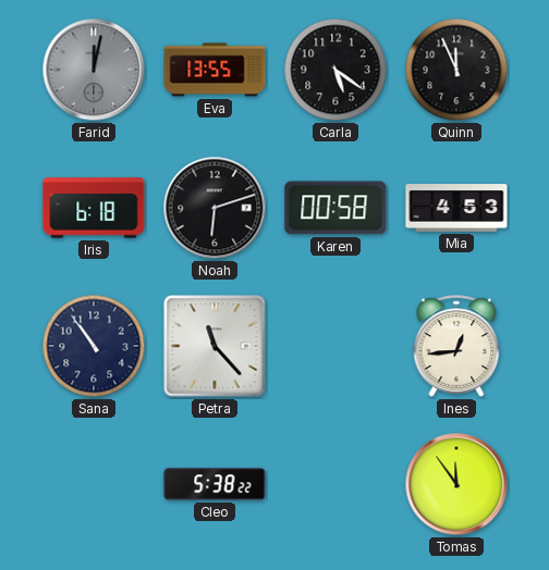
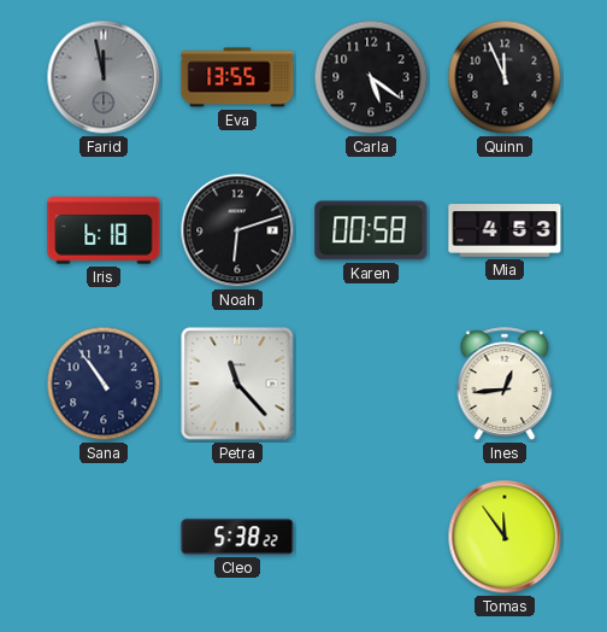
Farid: 12:02 -> 11:58 (104, 77)
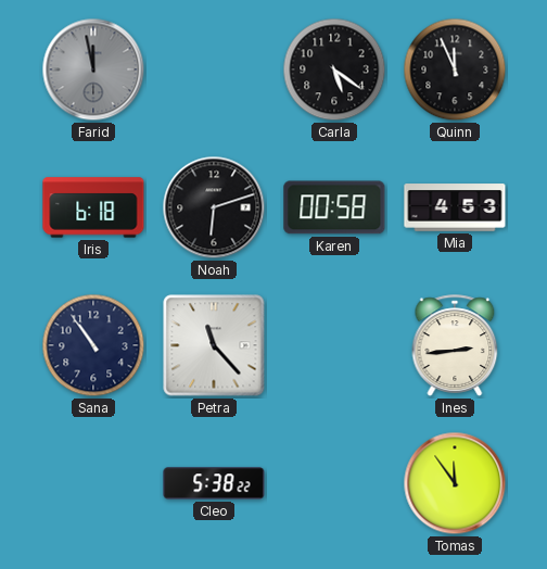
Eva: 13:55 -> none (237, 77)
Ines: 12:44 -> 2:44 (455, 345)
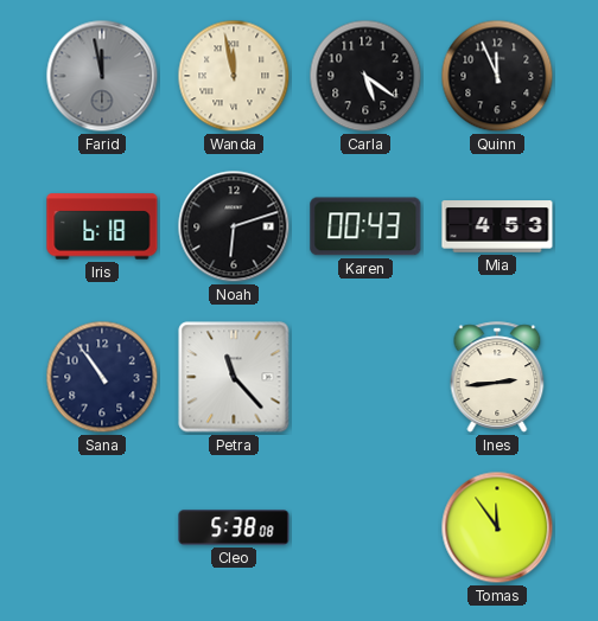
Wanda: none -> 11:58 (234, 76)
Karen: 00:58 -> 00:43 (365, 226)
Cleo: 5:38:22 -> 5:38:08 (234, 527)
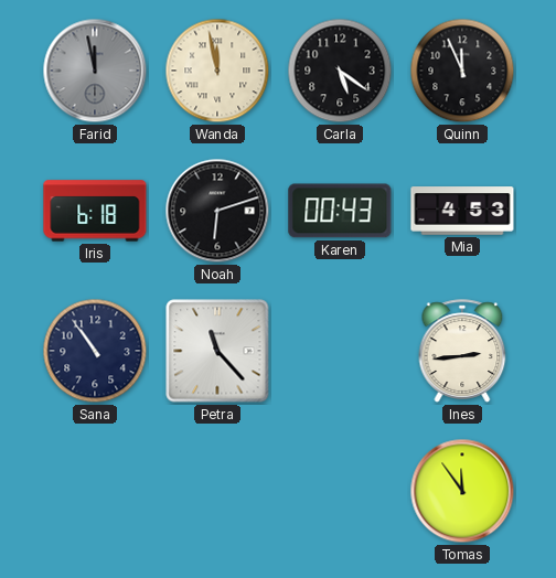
Cleo: 5:38 -> none (234, 527)
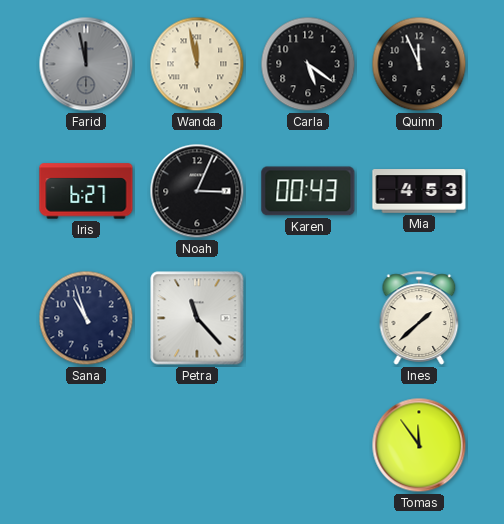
Iris: 6:18 -> 6:27 (86, 191)
Noah: 6:12 -> 3:04 (197, 191)
Sana: 10:54 -> 10:57 (86, 318)
Ines: 2:44 -> 1:38 (419, 318)
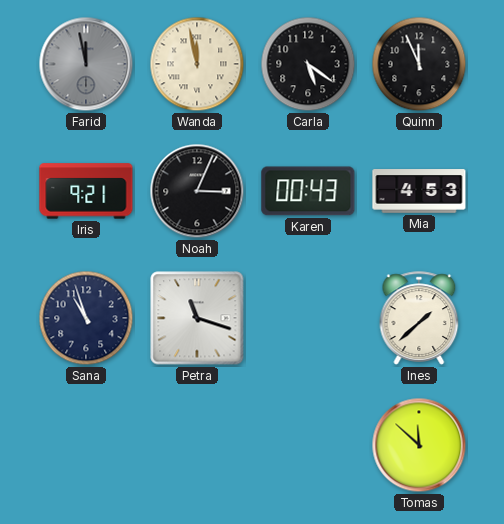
Iris: 6:27 -> 9:21 (86, 191)
Petra: 11:23 -> 11:18 (197, 318)
Tomas: 11:54 -> 11:52 (419, 445)
